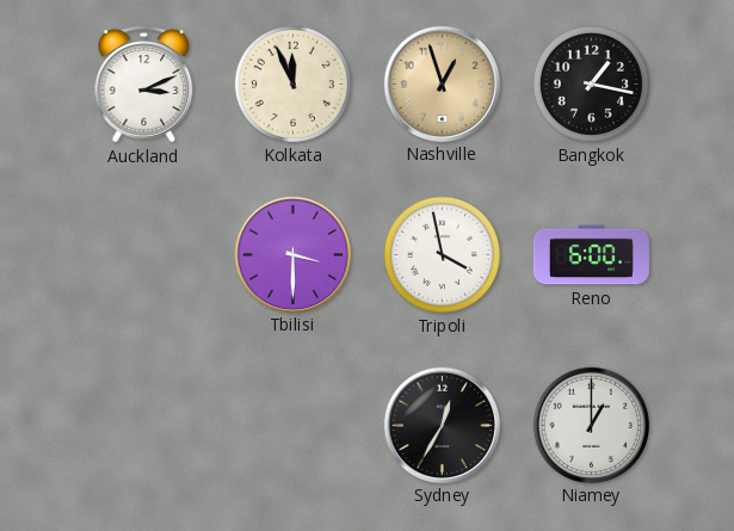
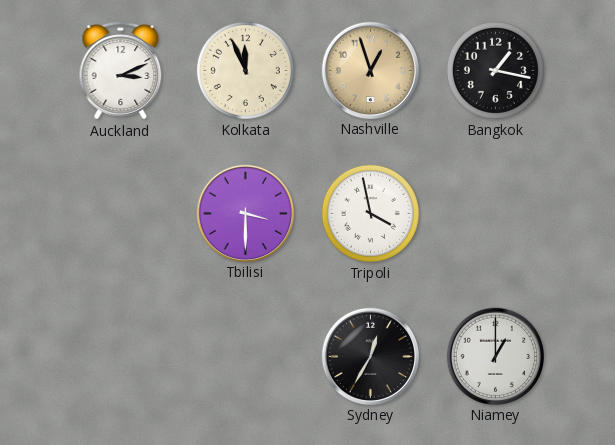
Reno: 6:00 -> none (591, 255)
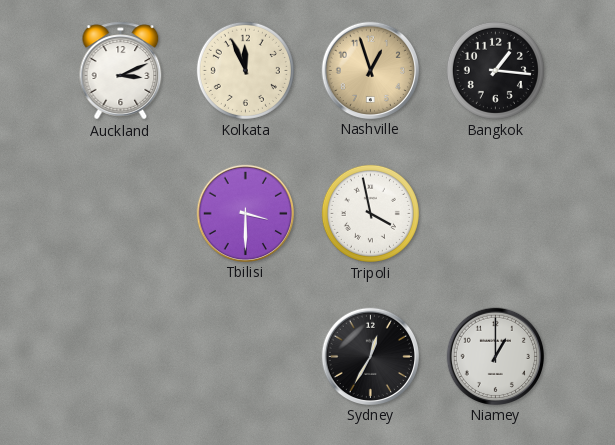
Bangkok: 1:17 -> 1:16 (495, 70)
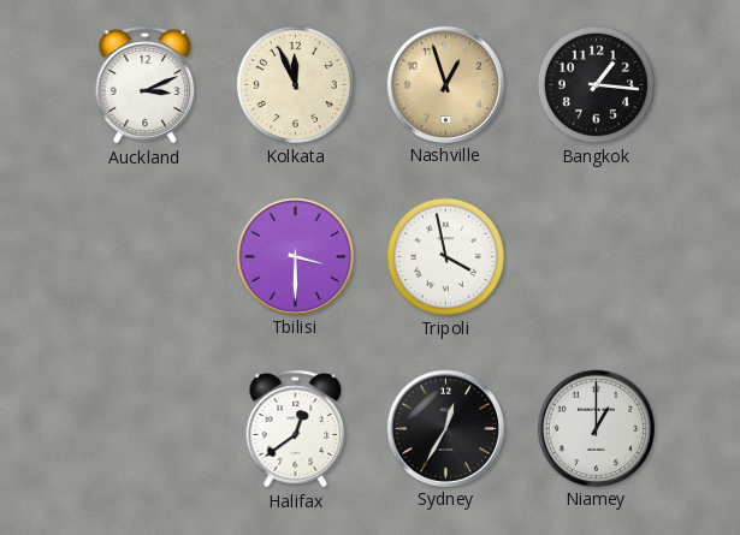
Halifax: none -> 12:39 (296, 429)
